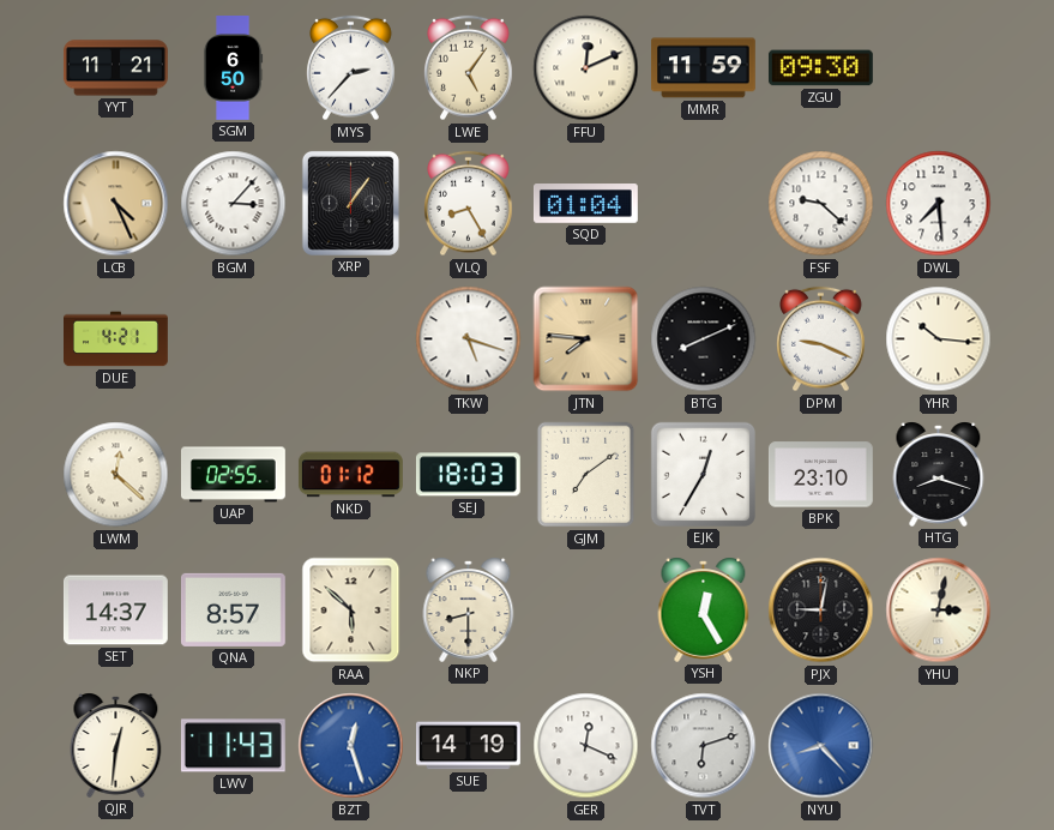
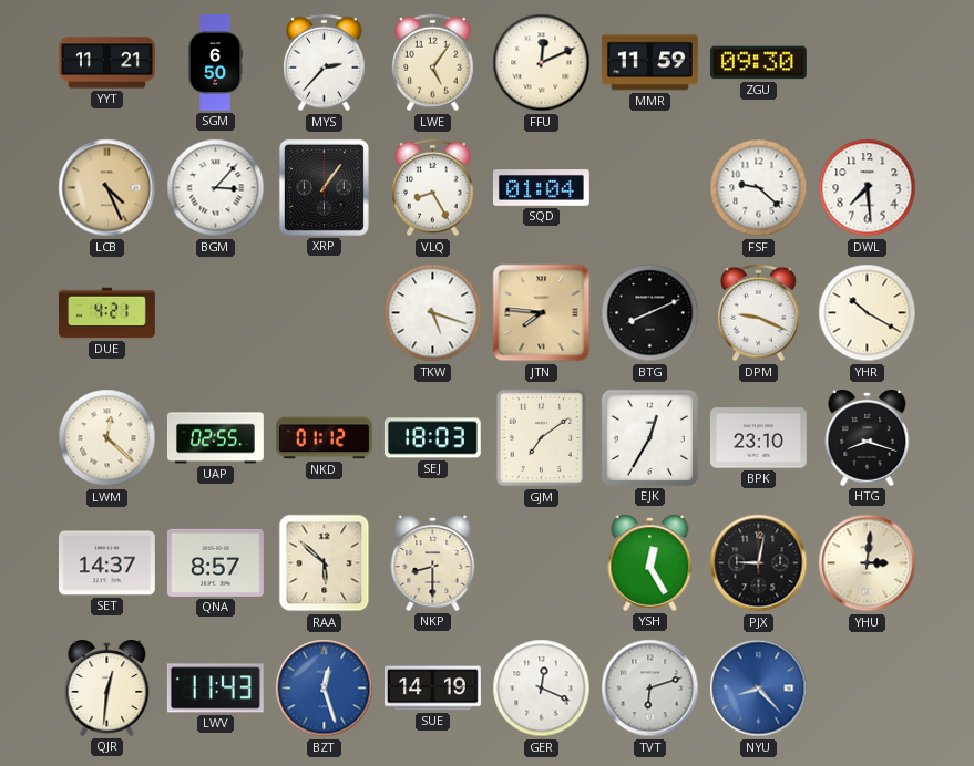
YHR: 10:16 -> 10:20 (868, 313)
YHU: 3:02 -> 3:01 (868, 563)
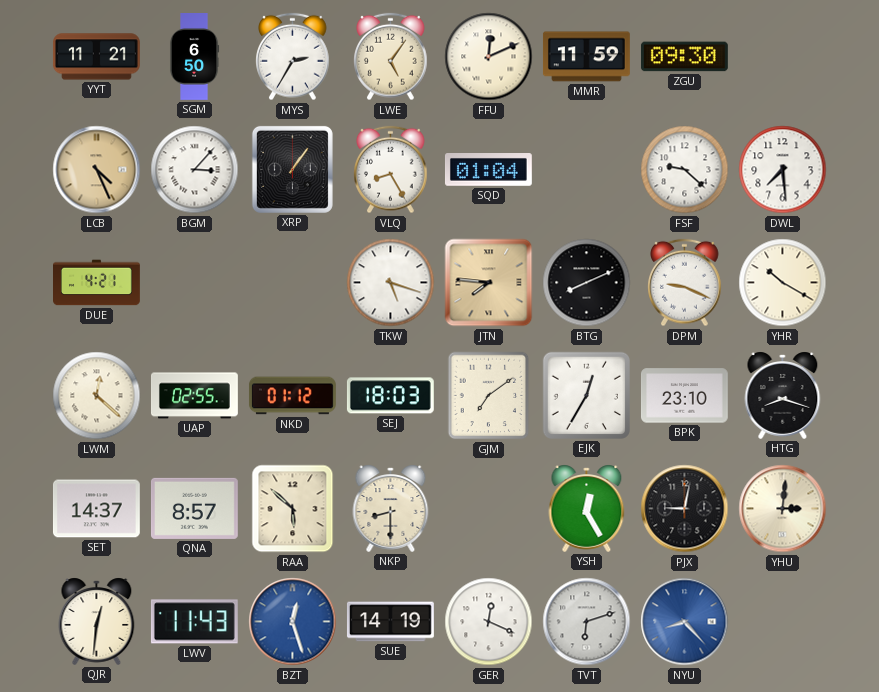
MYS: 2:37 -> 2:35 (293, 57)
